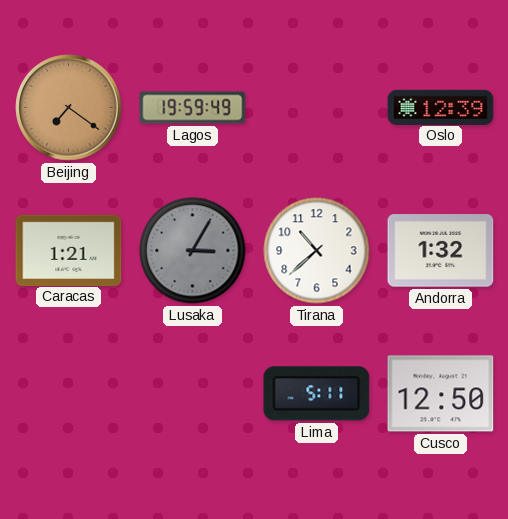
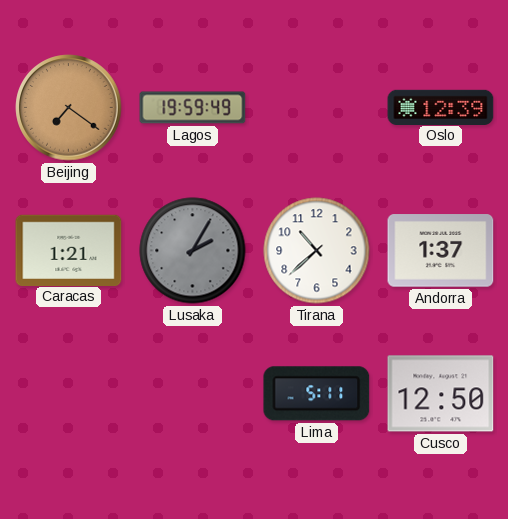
Lusaka: 3:05 -> 2:05 (193, 251)
Andorra: 1:32 -> 1:37 (441, 251)
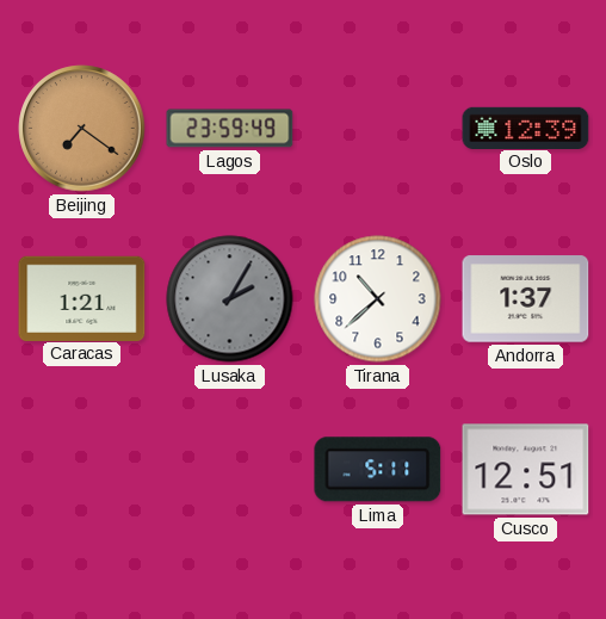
Lagos: 19:59 -> 23:59 (230, 129)
Cusco: 12:50 -> 12:51 (526, 470)
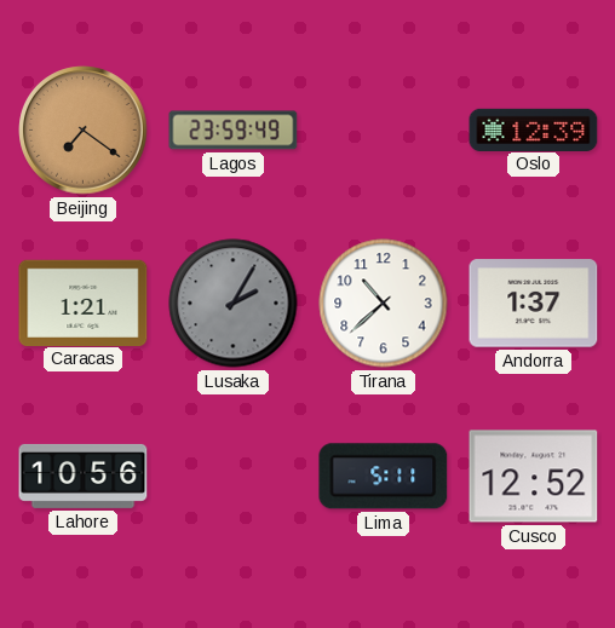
Lahore: none -> 10:56 (84, 476)
Cusco: 12:51 -> 12:52 (534, 477)
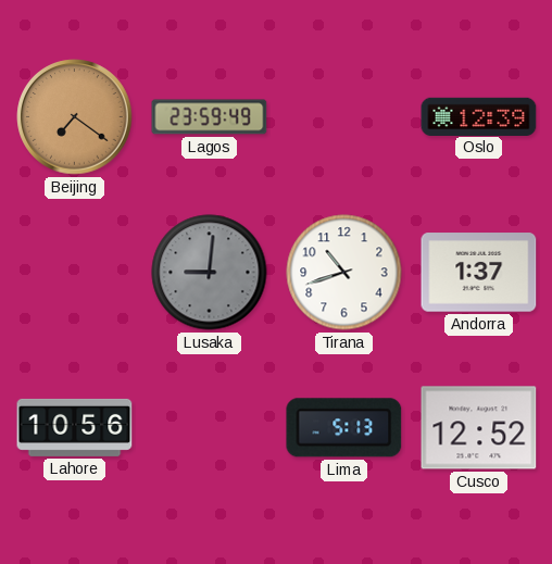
Caracas: 1:21 -> none (84, 303)
Lusaka: 2:05 -> 9:01 (210, 273)
Tirana: 10:38 -> 10:42 (344, 273)
Lima: 5:11 -> 5:13 (344, 428)
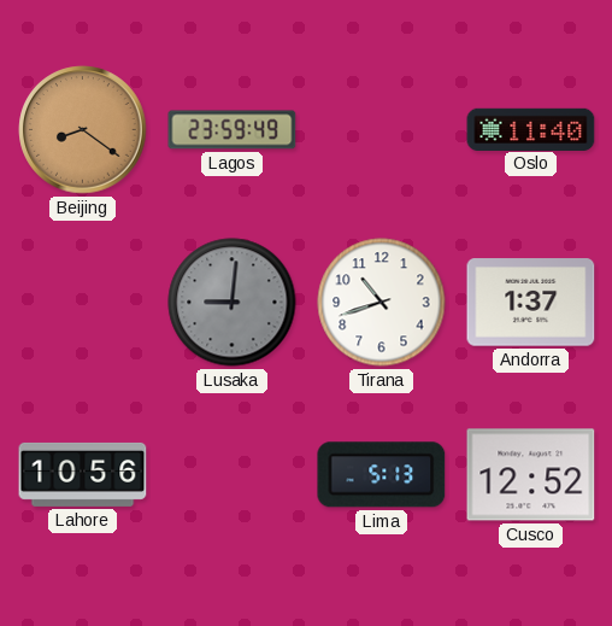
Beijing: 7:21 -> 8:21 (83, 130)
Oslo: 12:39 -> 11:40 (531, 129)
